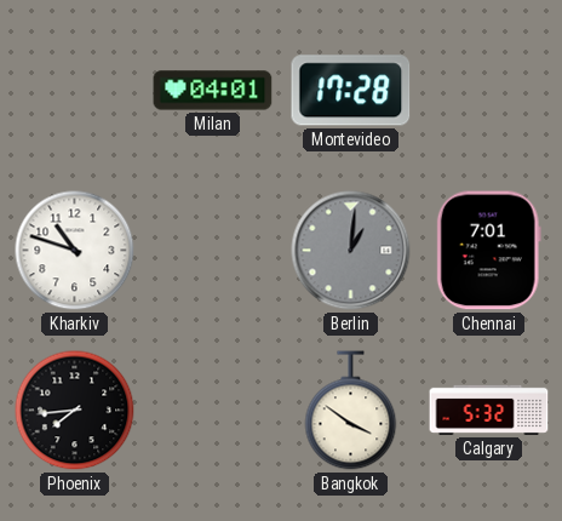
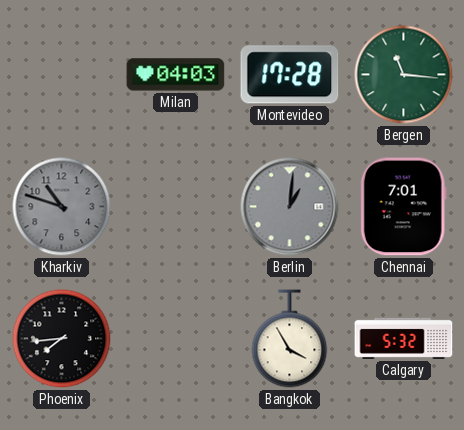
Milan: 04:01 -> 04:03 (176, 75)
Bergen: none -> 11:16 (404, 75)
Kharkiv dial: white -> grey (62, 207)
Bangkok: 3:51 -> 3:55 (290, 339)
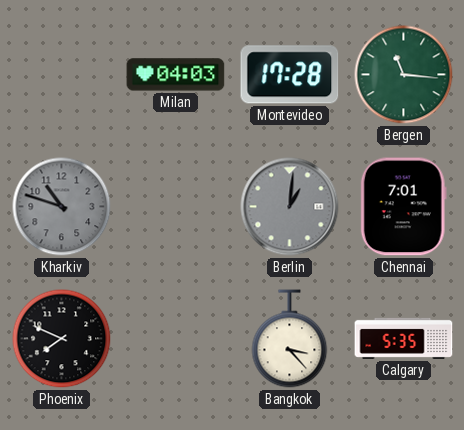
Phoenix: 7:44 -> 7:49 (62, 339)
Bangkok: 3:55 -> 3:23 (290, 339)
Calgary: 5:32 -> 5:35 (404, 338)
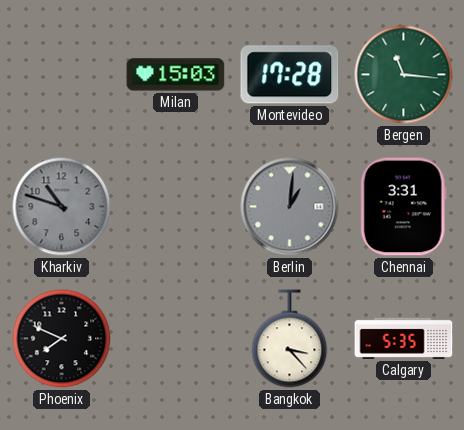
Milan: 04:03 -> 15:03 (176, 75)
Chennai: 7:01 -> 3:31 (403, 207)
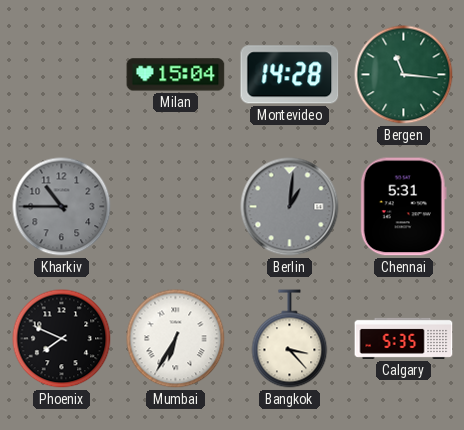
Milan: 15:03 -> 15:04 (176, 75)
Montevideo: 17:28 -> 14:28 (290, 75)
Kharkiv: 10:48 -> 10:45 (62, 207)
Chennai: 3:31 -> 5:31 (403, 207)
Mumbai: none -> 6:35 (176, 339)
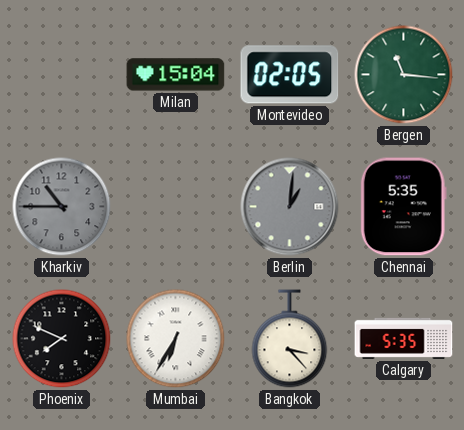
Montevideo: 14:28 -> 02:05 (290, 75)
Chennai: 5:31 -> 5:35 (403, 207)
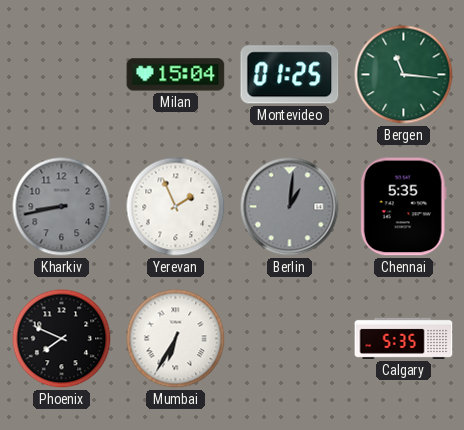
Montevideo: 02:05 -> 01:25 (290, 75)
Kharkiv: 10:45 -> 8:43 (62, 207)
Yerevan: none -> 1:56 (176, 207)
Bangkok: 3:23 -> none (290, 339)
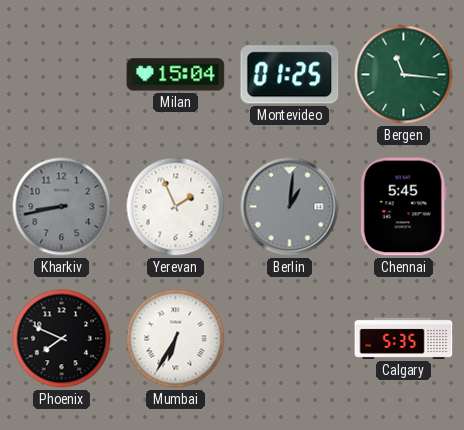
Chennai: 5:35 -> 5:45 (403, 207)
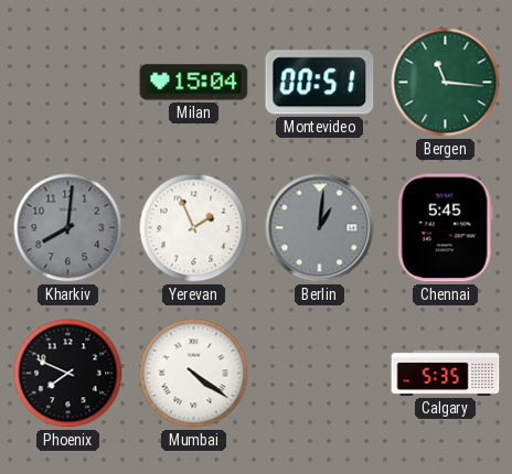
Montevideo: 01:25 -> 00:51 (320, 83)
Kharkiv: 8:43 -> 8:01 (68, 228)
Mumbai: 6:35 -> 4:21 (194, 374)
